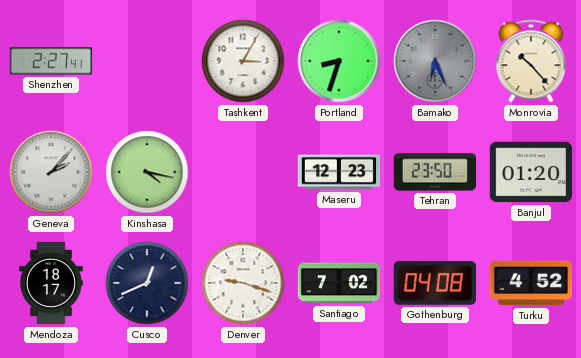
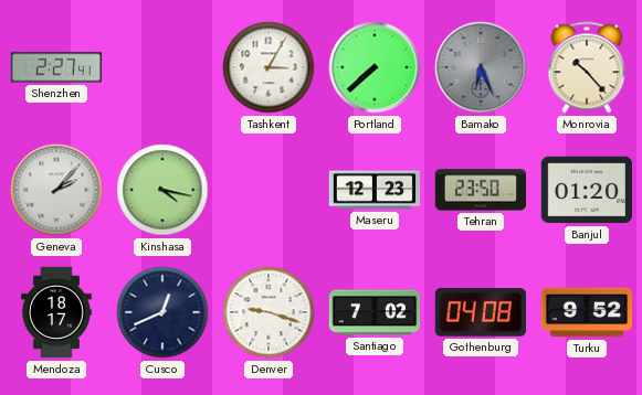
Portland: 8:33 -> 7:38 (375, 67)
Turku: 4:52 -> 9:52 (587, 312)
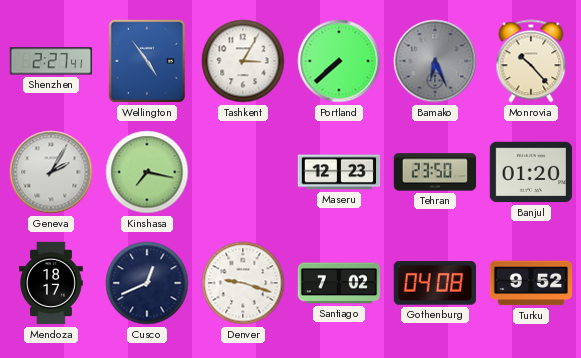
Wellington: none -> 4:54 (147, 61)
Geneva: 2:07 -> 2:05 (51, 172)
Kinshasa: 4:17 -> 7:17 (147, 172)
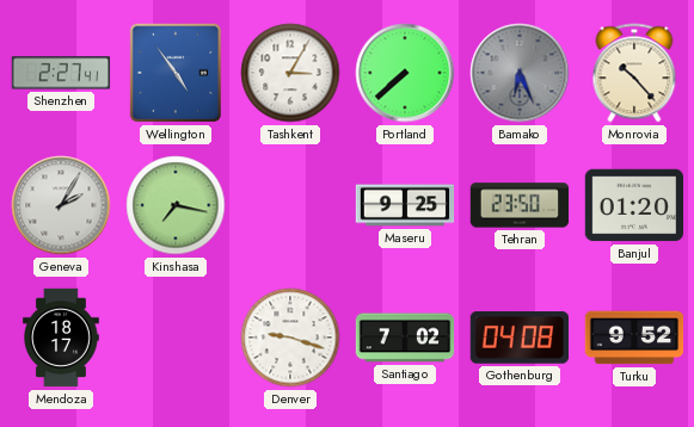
Maseru: 12:23 -> 9:25 (405, 205)
Cusco: 12:41 -> none (147, 283)
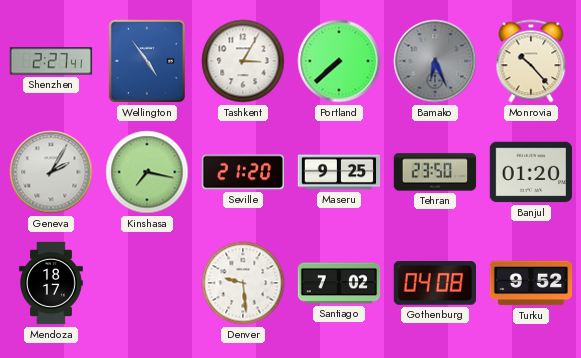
Seville: none -> 21:20 (242, 172)
Denver: 9:18 -> 9:29 (243, 283)
